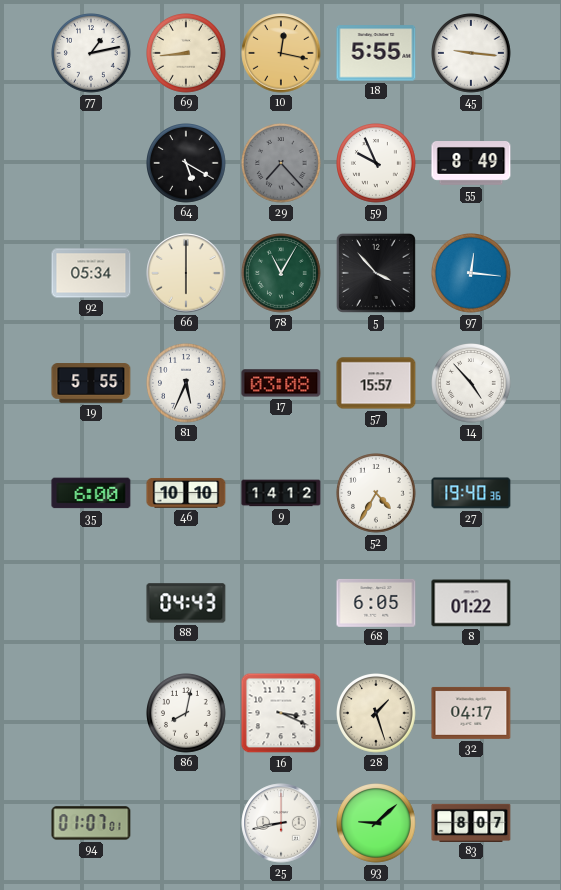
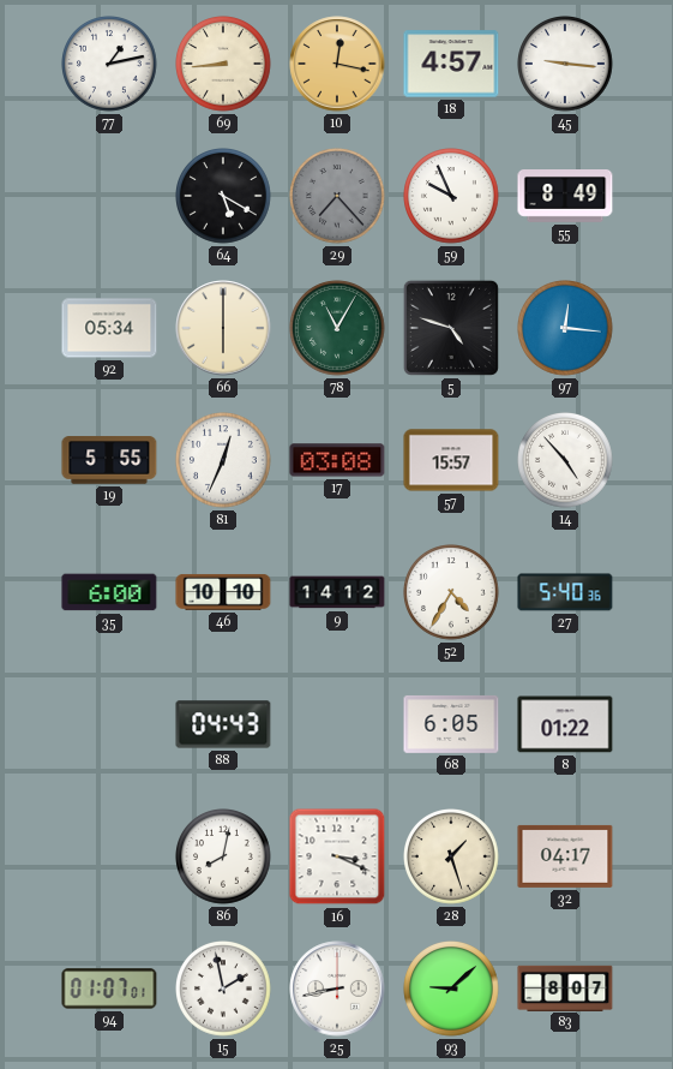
18: 5:55 -> 4:57 (451, 64)
5: 3:53 -> 4:48 (451, 328)
81: 5:34 -> 12:34 (224, 461)
27: 19:40 -> 5:40 (565, 592)
15: none -> 1:58 (224, 990)
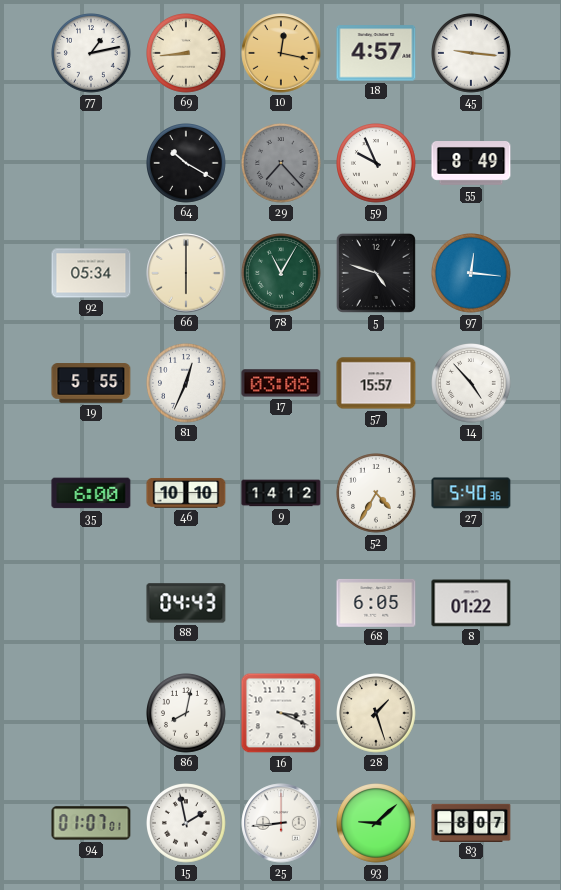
64: 5:20 -> 10:20 (187, 164)
32: 04:17 -> none (565, 856)
25: 8:43 -> 8:44 (281, 823)
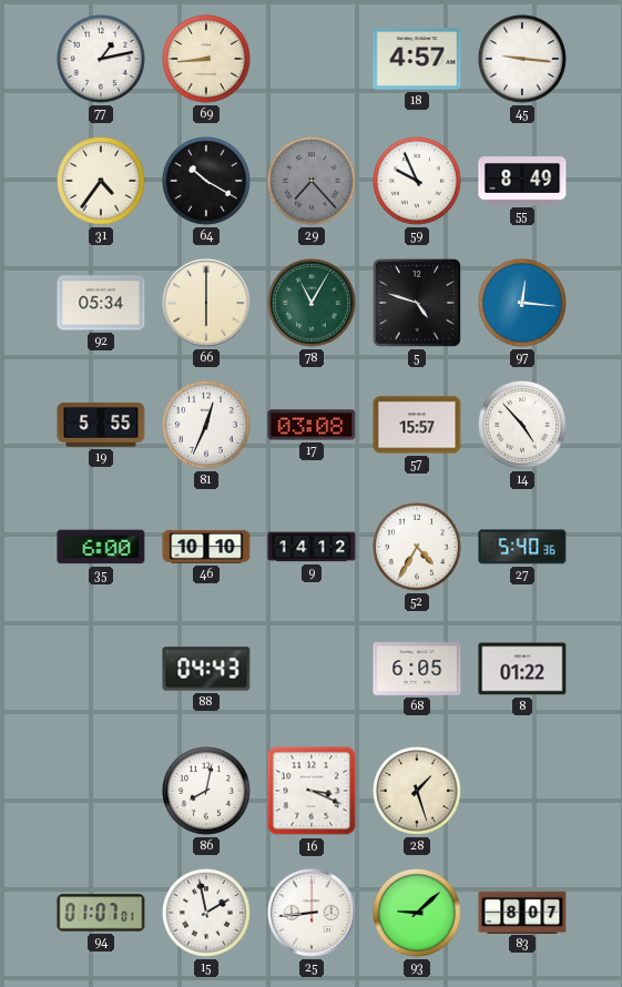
10: 12:17 -> none (281, 53)
31: none -> 4:36 (102, 182)
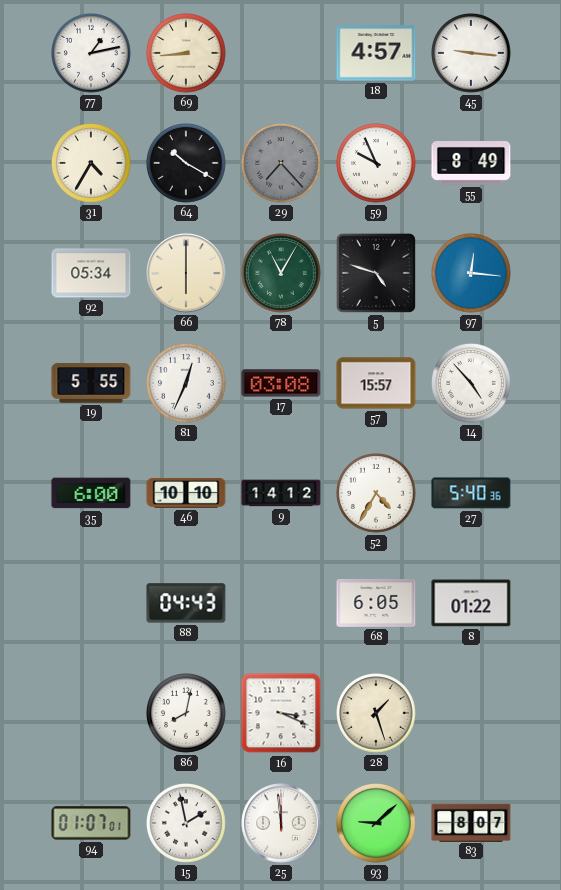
31: 4:36 -> 4:35 (92, 164)
25: 8:44 -> 11:59 (281, 823)
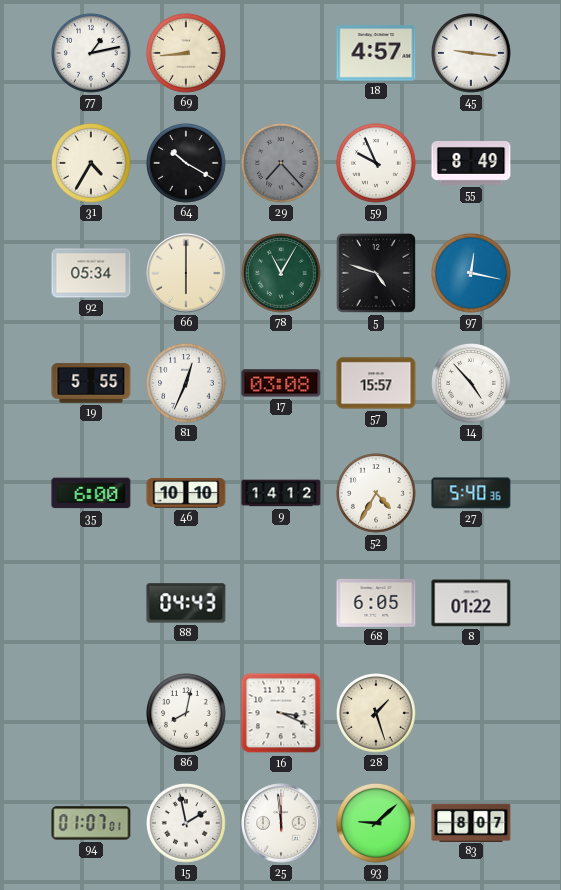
97: 12:16 -> 12:17 (472, 274)
